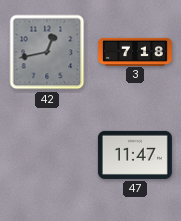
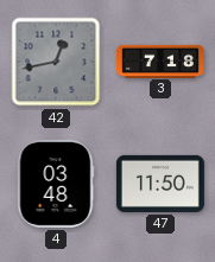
4: none -> 03:48 (56, 184)
47: 11:47 -> 11:50 (160, 184)
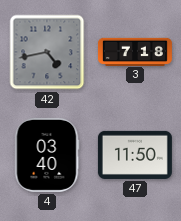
42: 12:43 -> 4:43 (47, 52)
4: 03:48 -> 03:40 (47, 155)
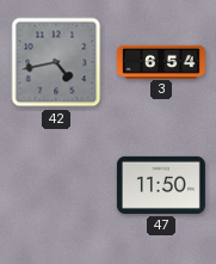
3: 7:18 -> 6:54 (161, 61)
4: 03:40 -> none (47, 155)
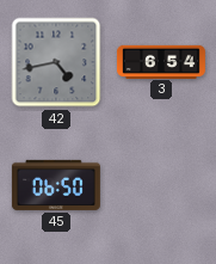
45: none -> 06:50 (56, 185)
47: 11:50 -> none (161, 185)
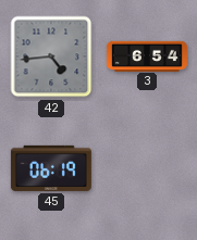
42: 4:43 -> 4:44 (51, 56)
45: 06:50 -> 06:19 (51, 168)
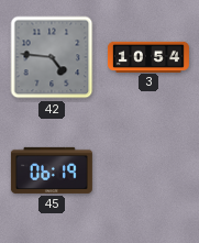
42: 4:44 -> 4:46 (52, 57)
3: 6:54 -> 10:54 (148, 56)
